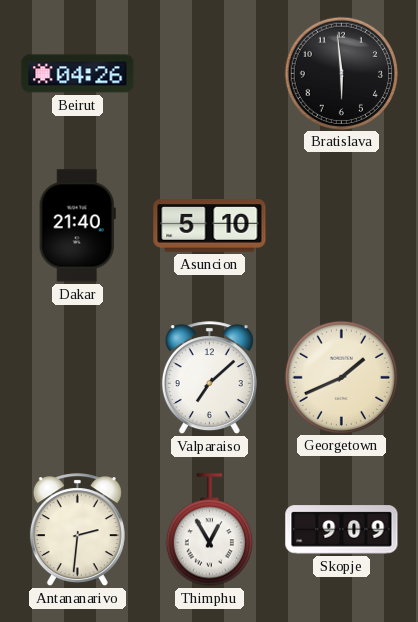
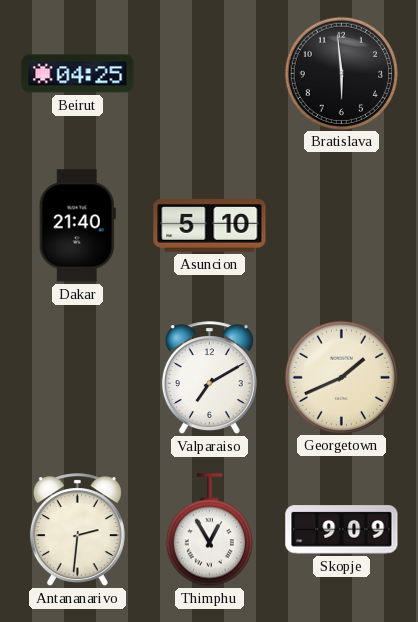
Beirut: 04:26 -> 04:25 (78, 74)
Valparaiso: 7:08 -> 7:10 (209, 378)
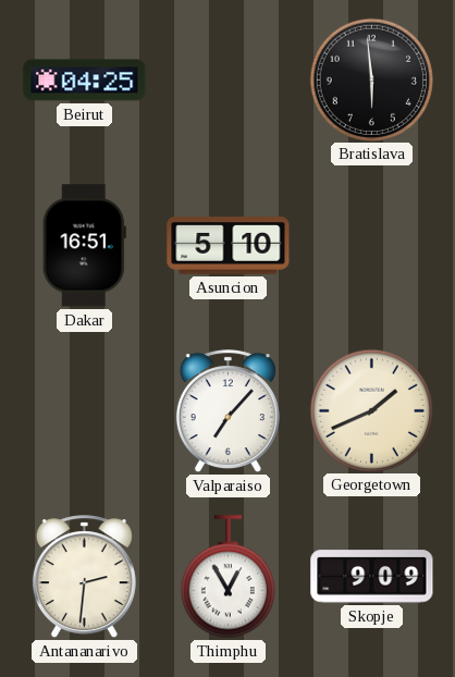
Dakar: 21:40 -> 16:51 (84, 246)
Valparaiso: 7:10 -> 7:07 (228, 411)
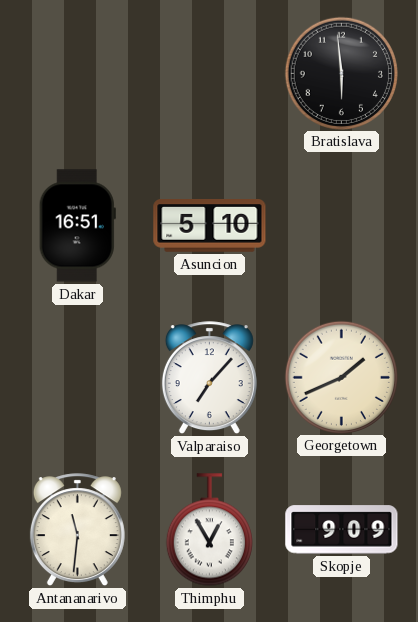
Beirut: 04:25 -> none (85, 81)
Antananarivo: 2:31 -> 11:31 (77, 530)
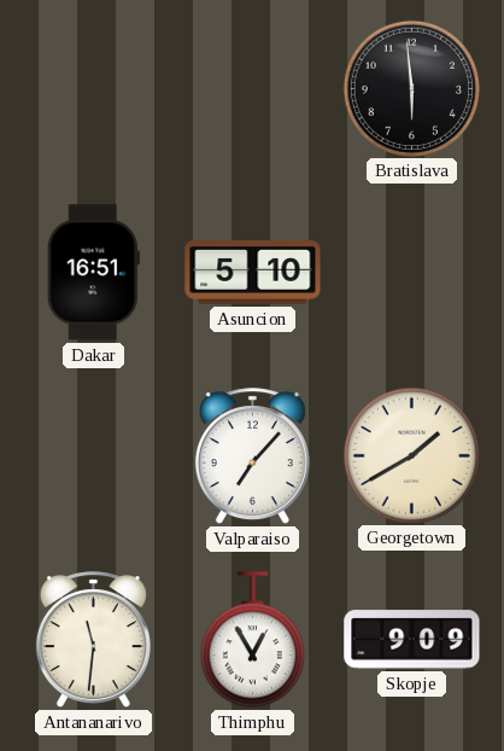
Georgetown: 1:41 -> 1:40 (411, 455)
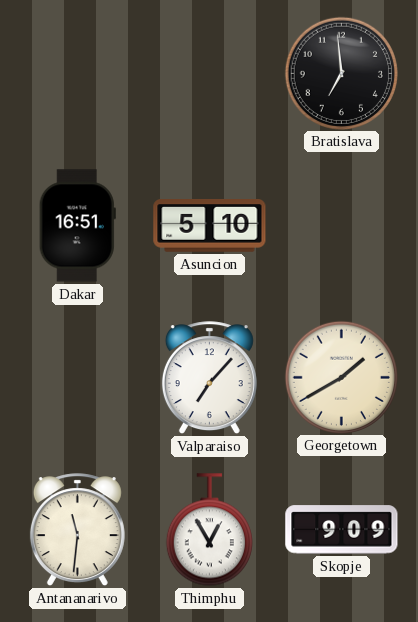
Bratislava: 5:59 -> 6:59 (341, 73)
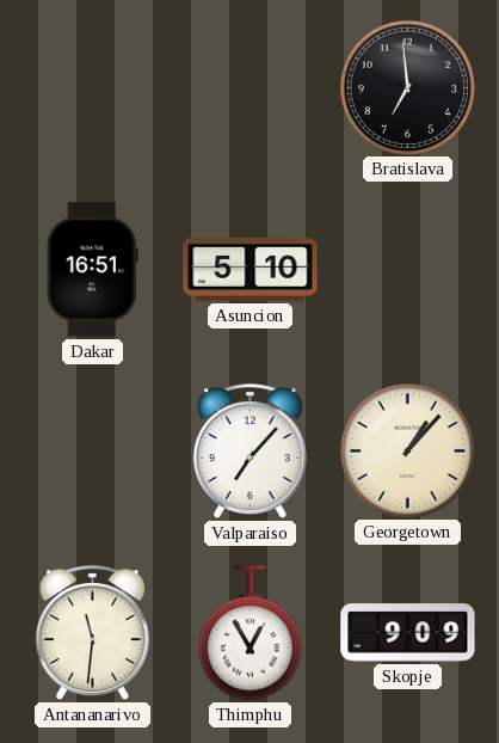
Georgetown: 1:40 -> 1:07 (407, 450)
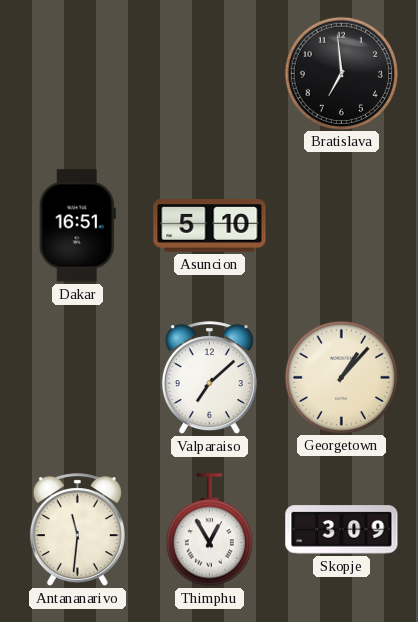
Valparaiso: 7:07 -> 7:08 (209, 378)
Skopje: 9:09 -> 3:09 (342, 530)
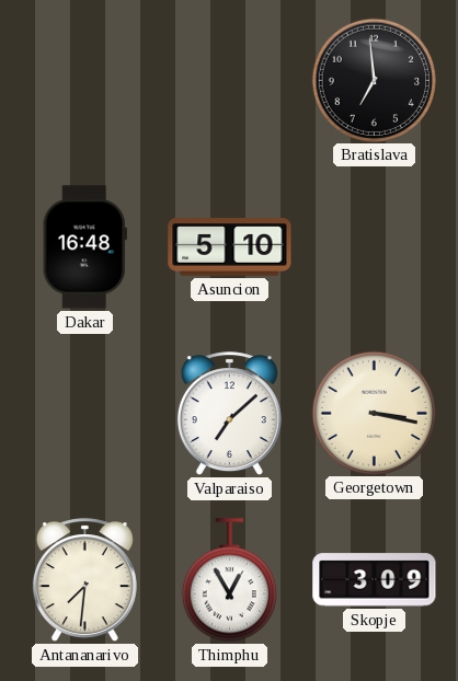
Dakar: 16:51 -> 16:48 (84, 247)
Georgetown: 1:07 -> 3:17 (374, 413)
Antananarivo: 11:31 -> 7:31 (84, 580)
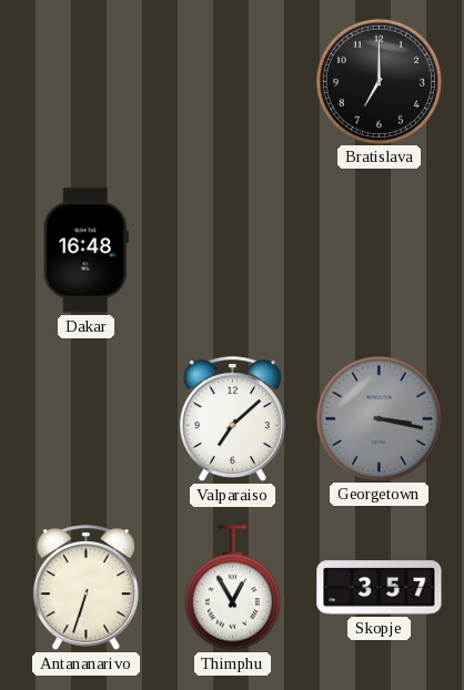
Bratislava: 6:59 -> 7:00 (379, 81)
Asuncion: 5:10 -> none (230, 247)
Georgetown dial: cream -> grey (379, 418)
Antananarivo: 7:31 -> 6:33 (85, 588)
Skopje: 3:09 -> 3:57 (380, 588)
